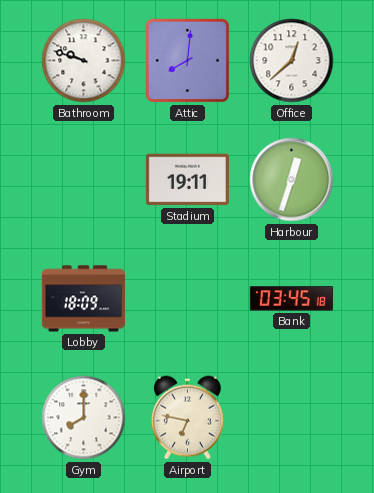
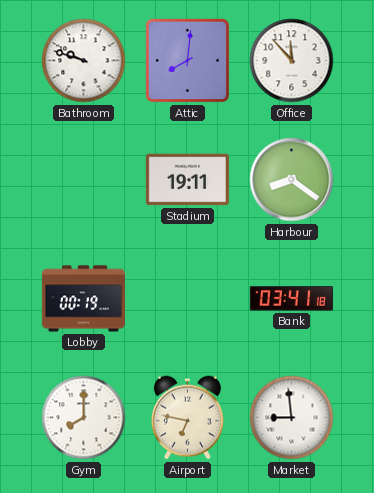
Office: 12:38 -> 11:53 (292, 61)
Harbour: 12:33 -> 8:21 (292, 180)
Lobby: 18:09 -> 00:19 (83, 299)
Bank: 03:45 -> 03:41 (291, 299)
Market: none -> 8:59 (292, 418)
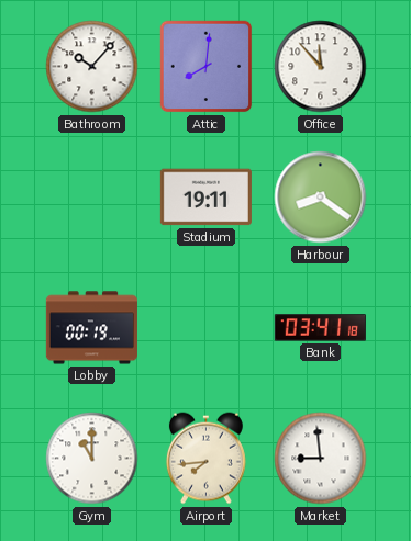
Bathroom: 9:48 -> 10:07 (92, 67)
Gym: 8:00 -> 11:00 (92, 459)
Airport: 6:47 -> 7:44 (205, 459)
